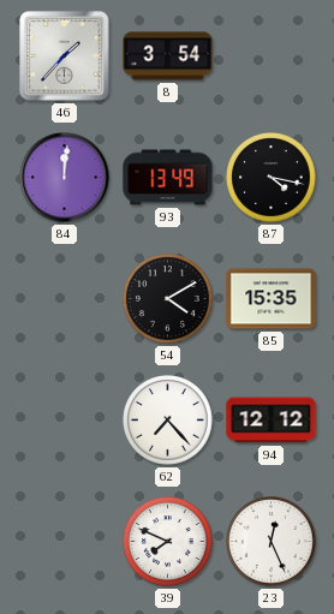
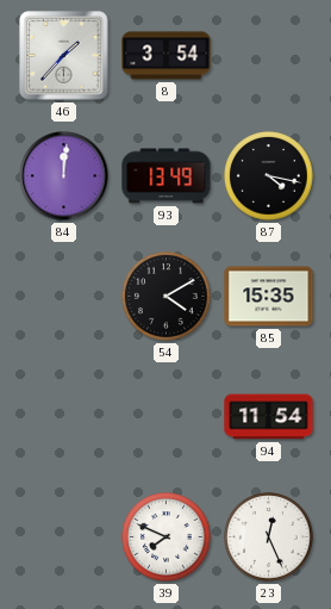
62: 7:23 -> none (168, 421)
94: 12:12 -> 11:54 (269, 417)
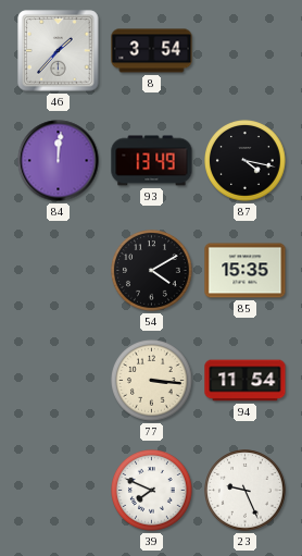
77: none -> 3:16 (152, 381)
23: 12:26 -> 9:26 (246, 491)
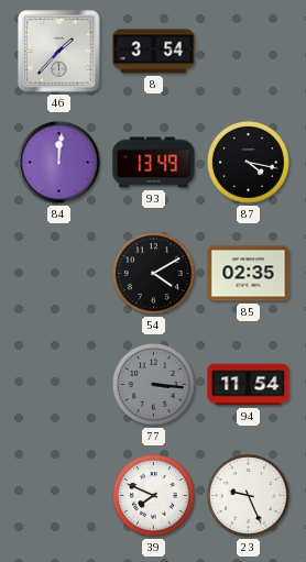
85: 15:35 -> 02:35 (249, 274)
77 dial: cream -> grey (154, 385)
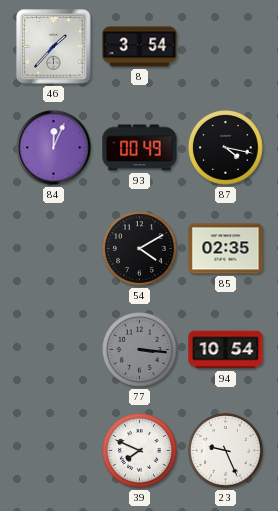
84: 12:01 -> 12:04 (54, 148)
93: 13:49 -> 00:49 (140, 148)
94: 11:54 -> 10:54 (226, 350)
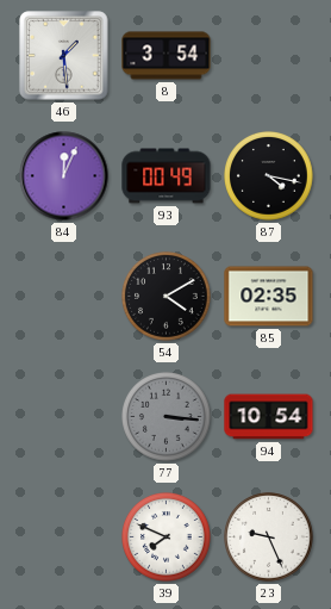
46: 1:37 -> 1:29 (64, 56)
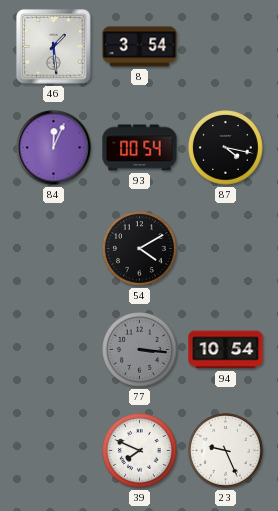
93: 00:49 -> 00:54 (140, 148)
85: 02:35 -> none (269, 297)
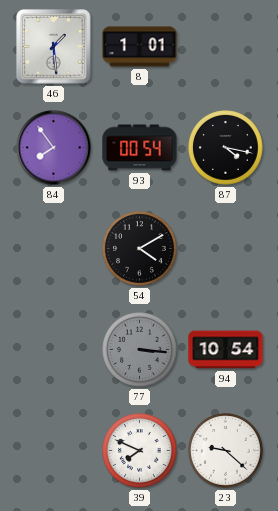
8: 3:54 -> 1:01 (140, 47)
84: 12:04 -> 7:54 (54, 148)
23: 9:26 -> 9:22 (226, 451)
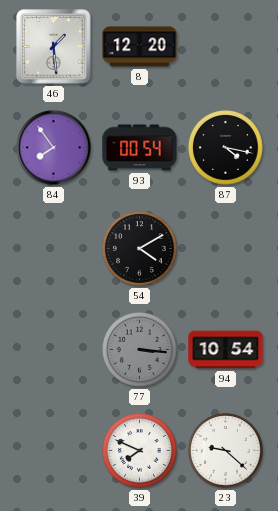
8: 1:01 -> 12:20 (140, 47)
